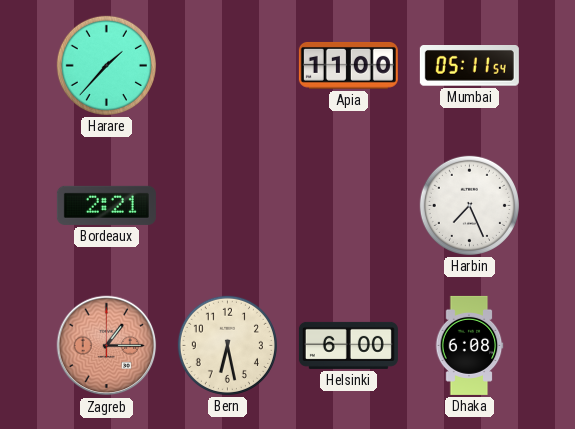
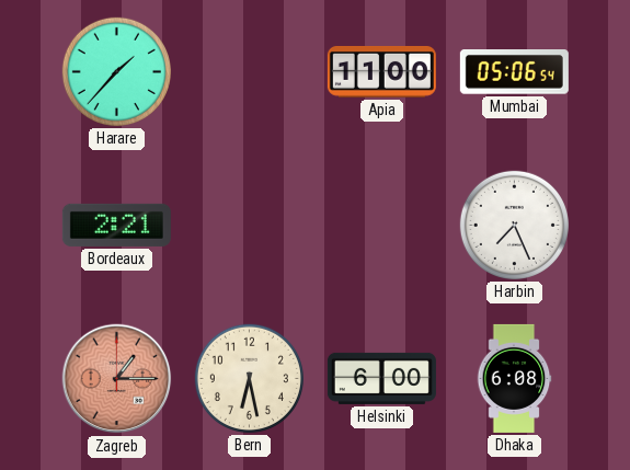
Mumbai: 05:11 -> 05:06 (514, 72)
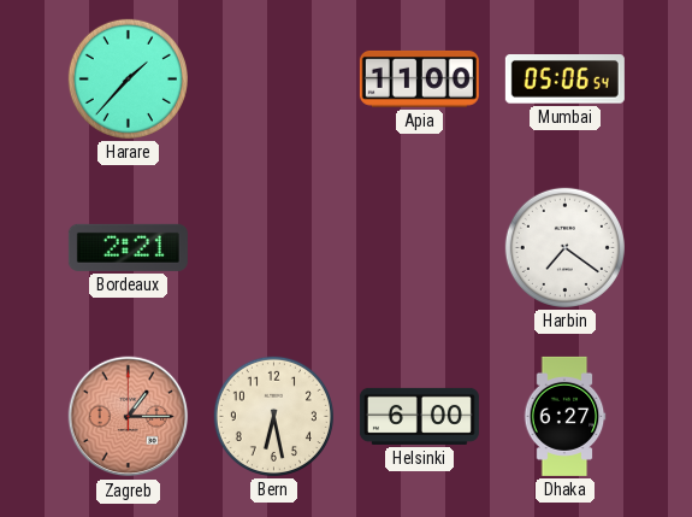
Harbin: 7:26 -> 7:21 (564, 247)
Dhaka: 6:08 -> 6:27 (564, 416)
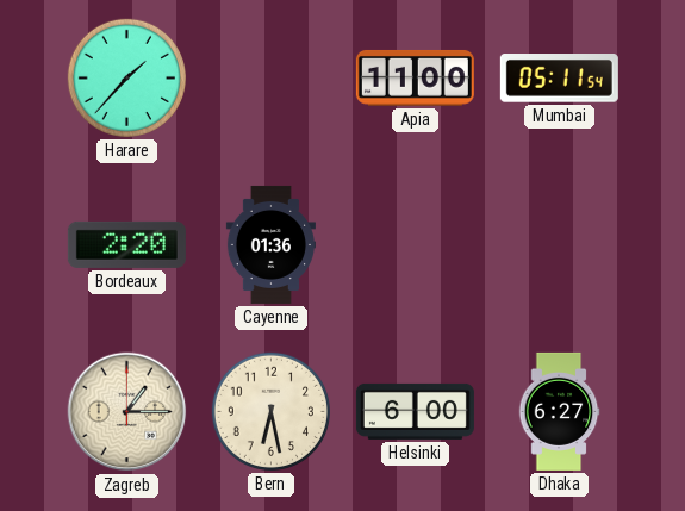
Mumbai: 05:06 -> 05:11 (559, 79)
Bordeaux: 2:21 -> 2:20 (126, 244)
Cayenne: none -> 01:36 (270, 244)
Harbin: 7:21 -> none (564, 247)
Zagreb dial: salmon -> cream (127, 412)
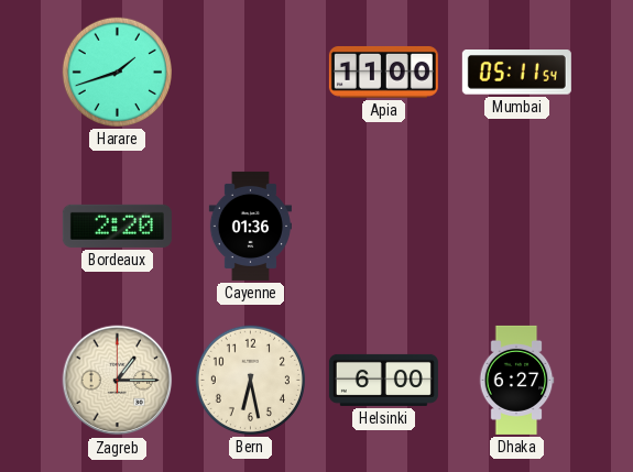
Harare: 1:37 -> 1:42 (117, 72)
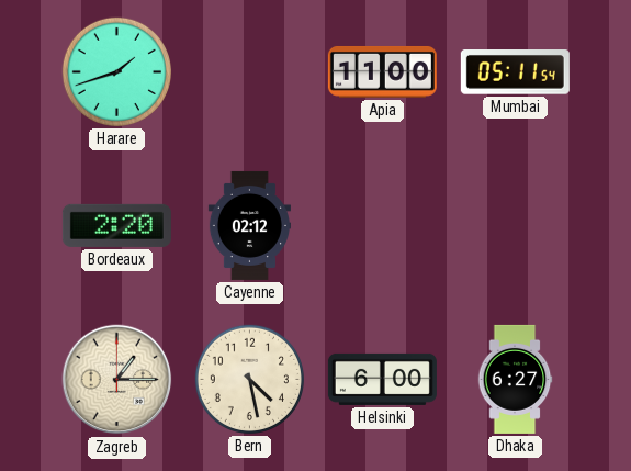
Cayenne: 01:36 -> 02:12 (249, 225)
Bern: 6:28 -> 4:28 (249, 379)
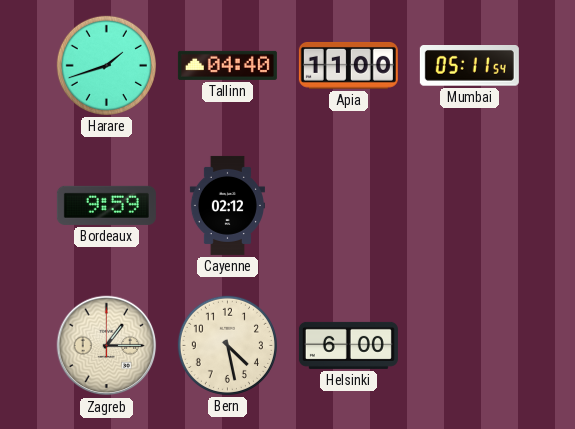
Tallinn: none -> 04:40 (227, 65)
Bordeaux: 2:20 -> 9:59 (106, 205)
Dhaka: 6:27 -> none (515, 379)
